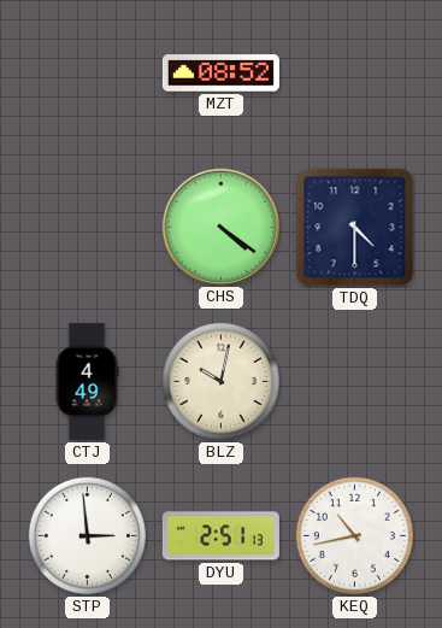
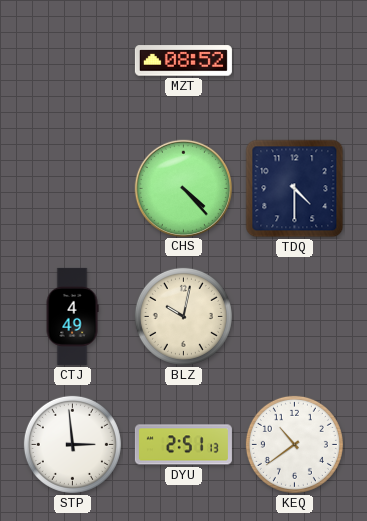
CHS: 4:21 -> 4:23 (183, 188)
KEQ: 10:43 -> 10:39 (294, 444)
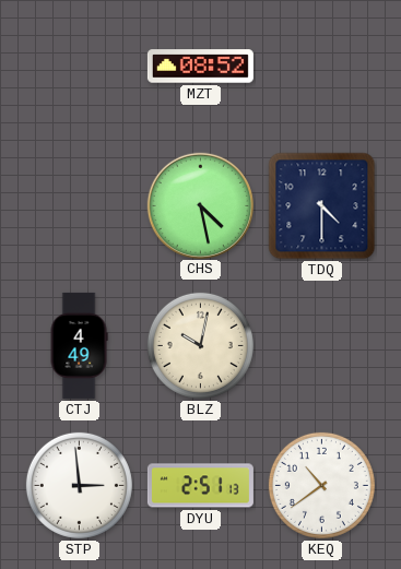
CHS: 4:23 -> 4:28 (200, 205)
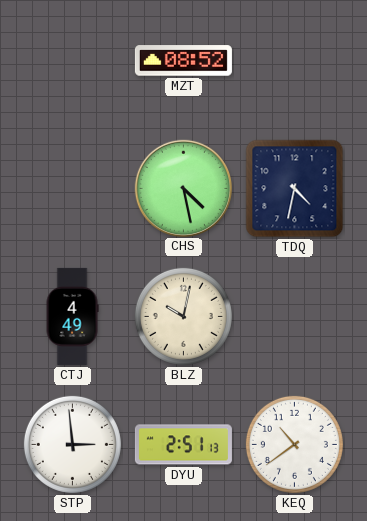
TDQ: 4:30 -> 4:32 (295, 189)
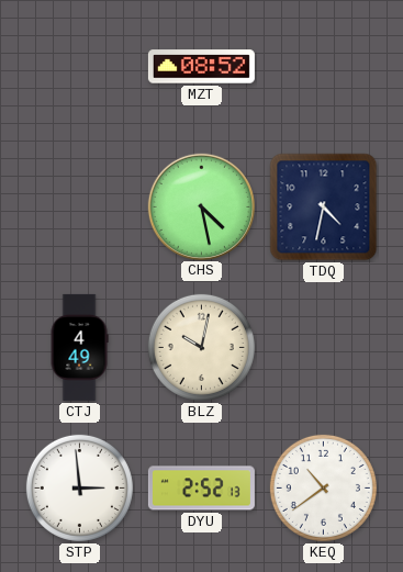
DYU: 2:51 -> 2:52 (201, 489)
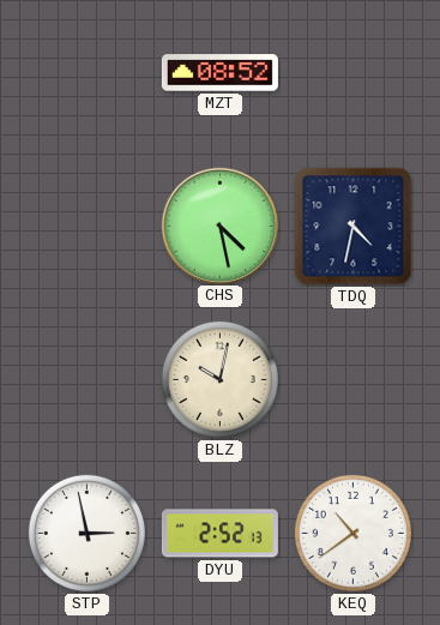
CTJ: 4:49 -> none (79, 347)
STP: 2:59 -> 2:58 (86, 533)
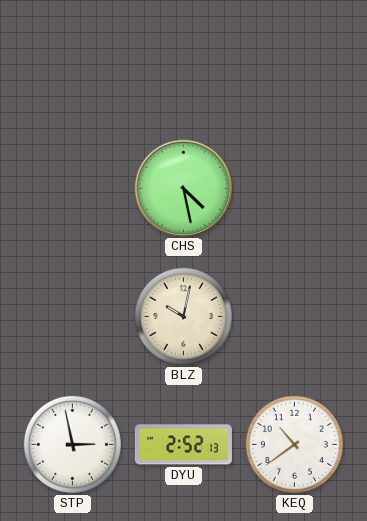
MZT: 08:52 -> none (219, 73)
TDQ: 4:32 -> none (354, 227)
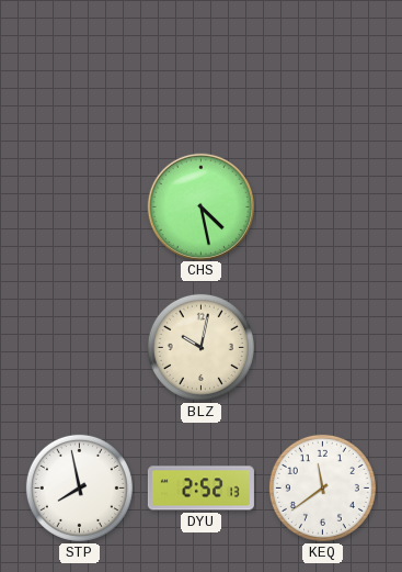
STP: 2:58 -> 7:58 (79, 487)
KEQ: 10:39 -> 11:39 (322, 487)
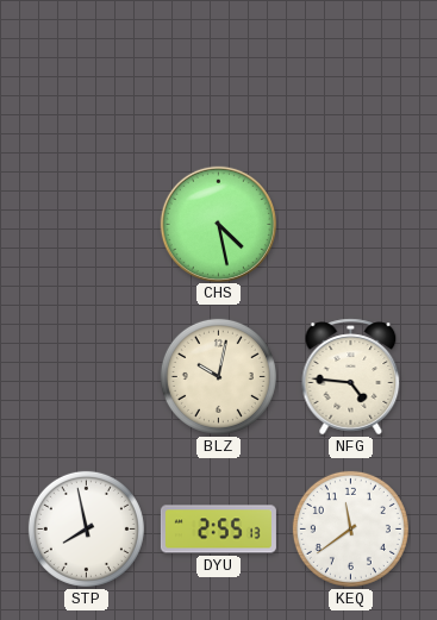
NFG: none -> 4:46 (351, 377)
DYU: 2:52 -> 2:55 (218, 530)
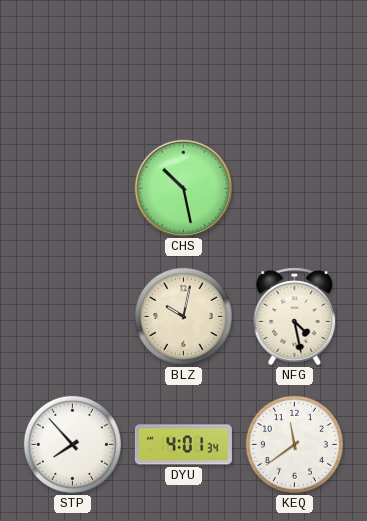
CHS: 4:28 -> 10:28 (183, 188)
NFG: 4:46 -> 4:28 (295, 317)
STP: 7:58 -> 7:53 (72, 444)
DYU: 2:55 -> 4:01 (183, 445)
